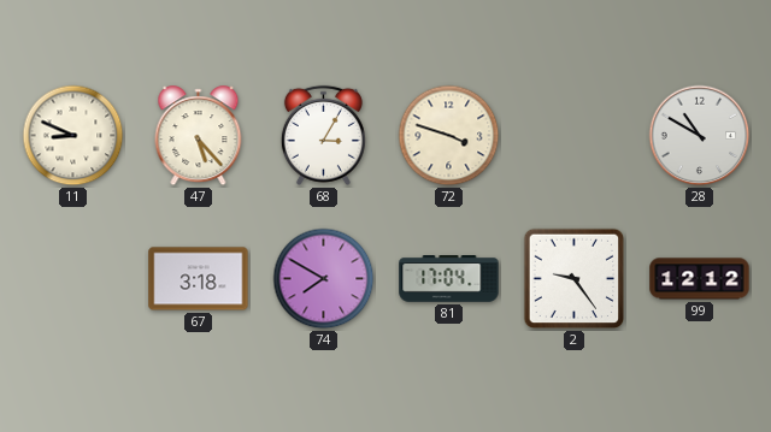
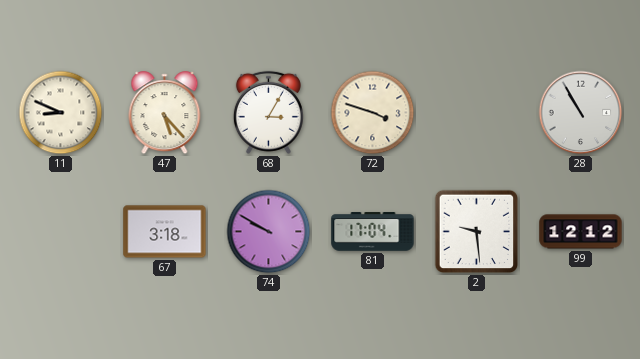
28: 10:50 -> 10:55 (581, 113)
74: 7:50 -> 9:50 (269, 232)
2: 9:24 -> 9:29 (477, 232)
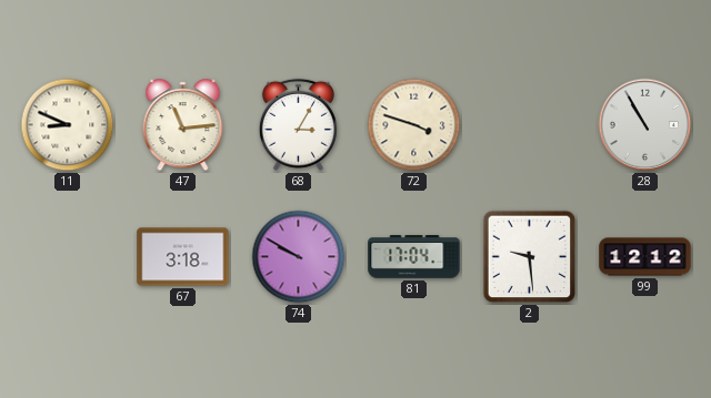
47: 5:23 -> 11:14 (183, 125)
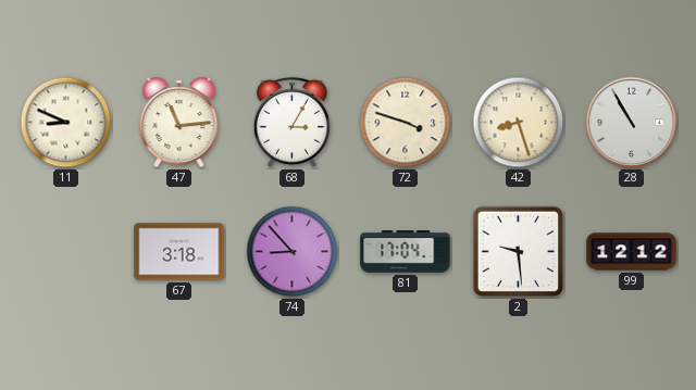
42: none -> 8:27 (519, 123)
74: 9:50 -> 8:53 (293, 252)
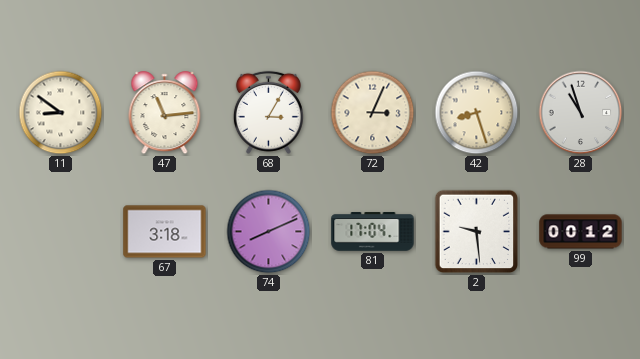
11: 8:49 -> 8:51 (61, 113)
72: 3:48 -> 3:04 (373, 113)
28: 10:55 -> 10:57 (581, 113)
74: 8:53 -> 8:11 (269, 232)
99: 12:12 -> 00:12 (581, 232)
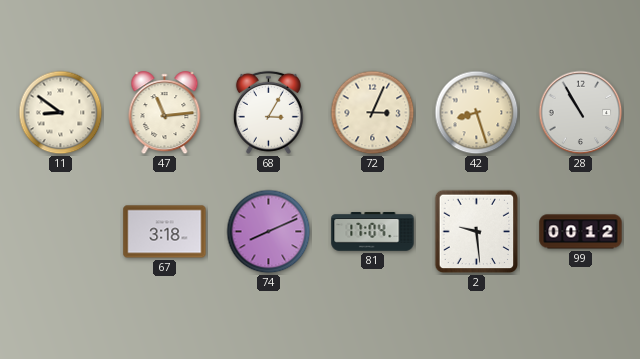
28: 10:57 -> 10:55 (581, 113)
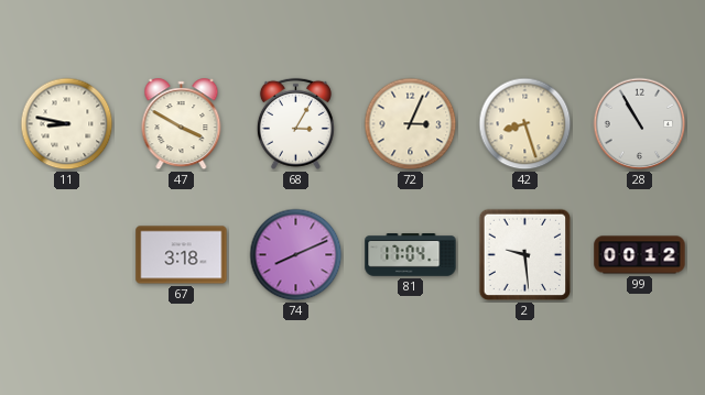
11: 8:51 -> 8:47 (67, 124)
47: 11:14 -> 3:50 (182, 124)
